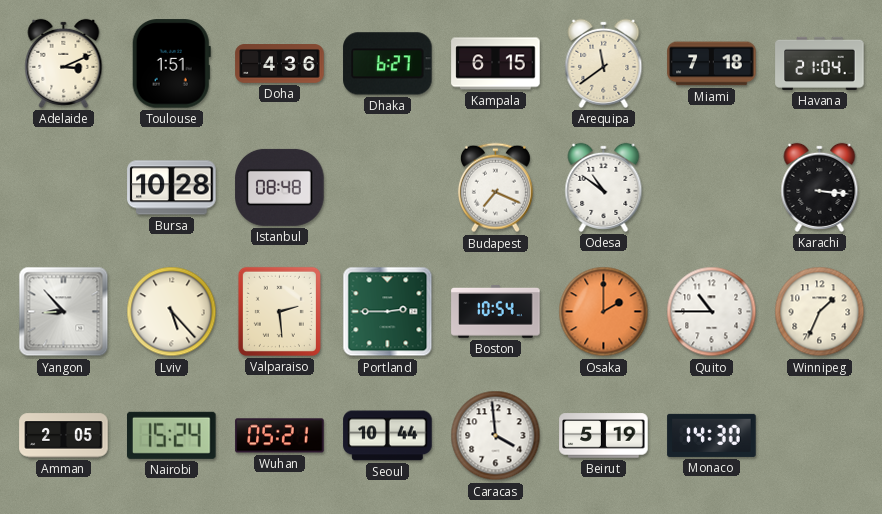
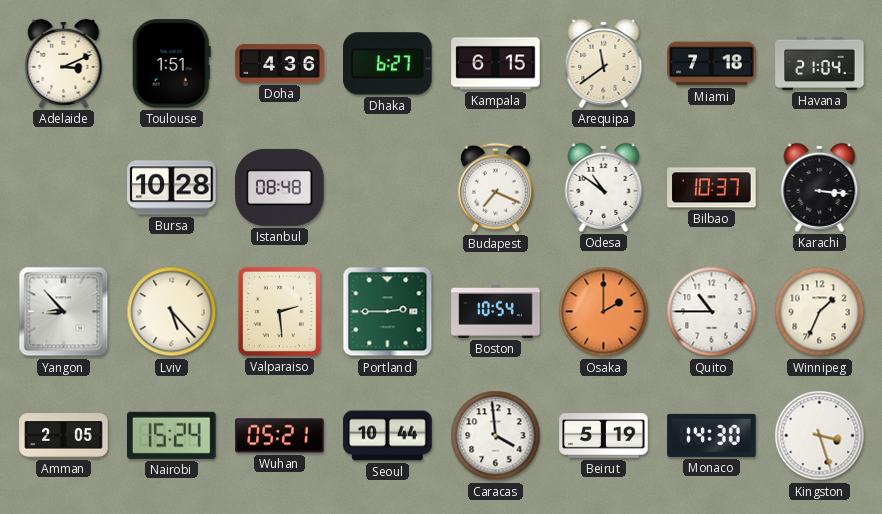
Bilbao: none -> 10:37 (712, 188)
Kingston: none -> 3:27 (820, 436)
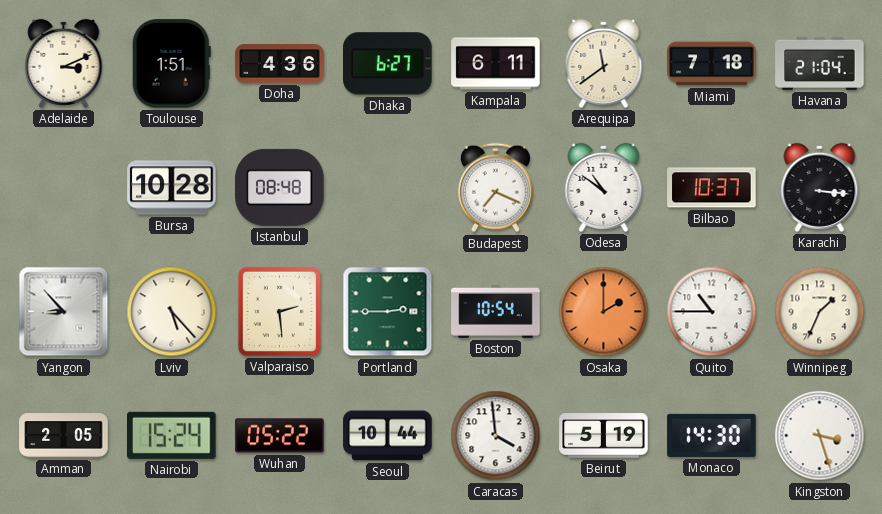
Kampala: 6:15 -> 6:11 (496, 64)
Wuhan: 05:21 -> 05:22 (280, 436)
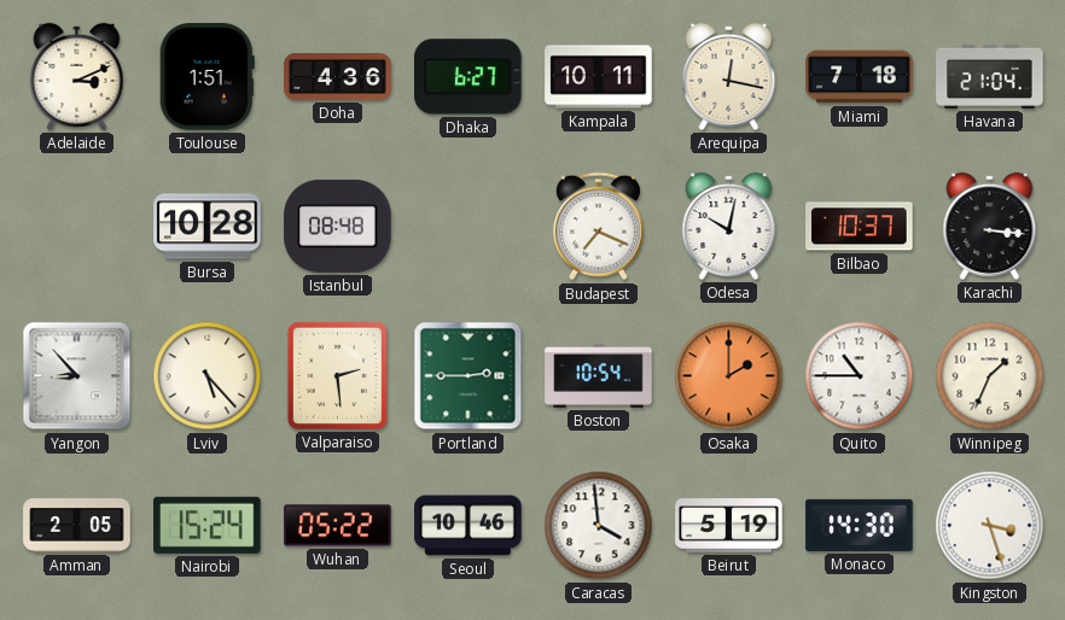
Kampala: 6:11 -> 10:11 (599, 77)
Arequipa: 11:39 -> 12:17 (729, 76)
Odesa: 10:51 -> 10:02 (729, 226)
Seoul: 10:44 -> 10:46 (469, 526)
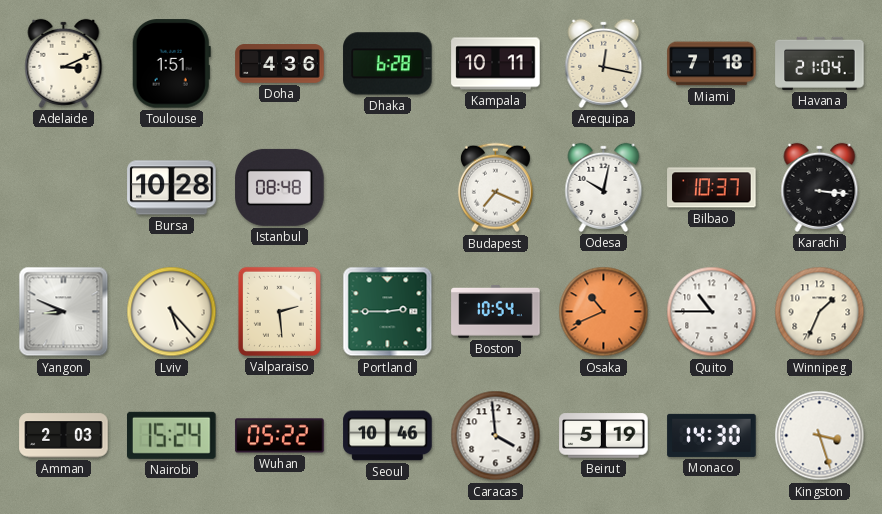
Dhaka: 6:27 -> 6:28 (388, 64)
Yangon: 8:53 -> 8:49 (64, 312)
Osaka: 2:00 -> 10:41 (604, 312)
Amman: 2:05 -> 2:03 (64, 436)
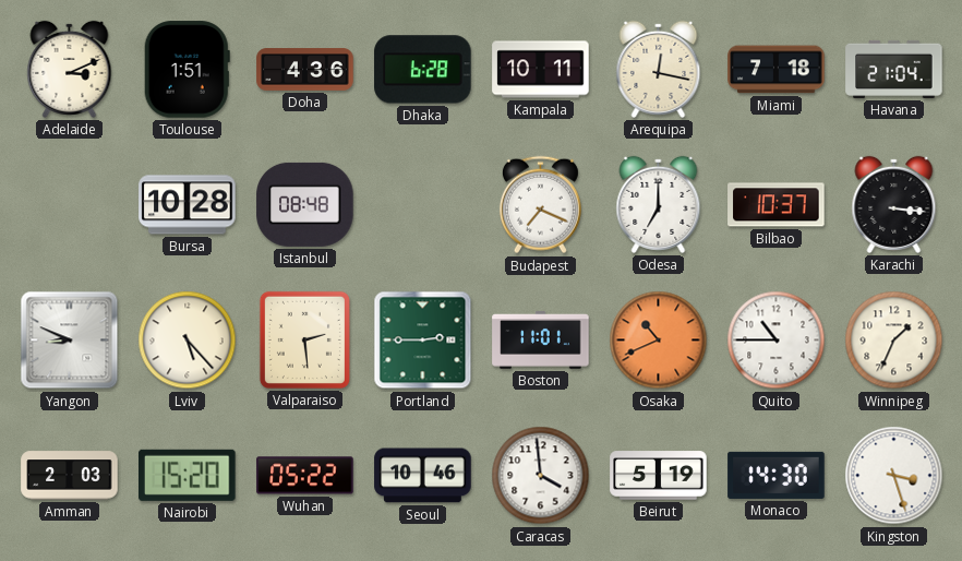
Odesa: 10:02 -> 7:00 (659, 204)
Boston: 10:54 -> 11:01 (541, 341)
Nairobi: 15:24 -> 15:20 (188, 475)
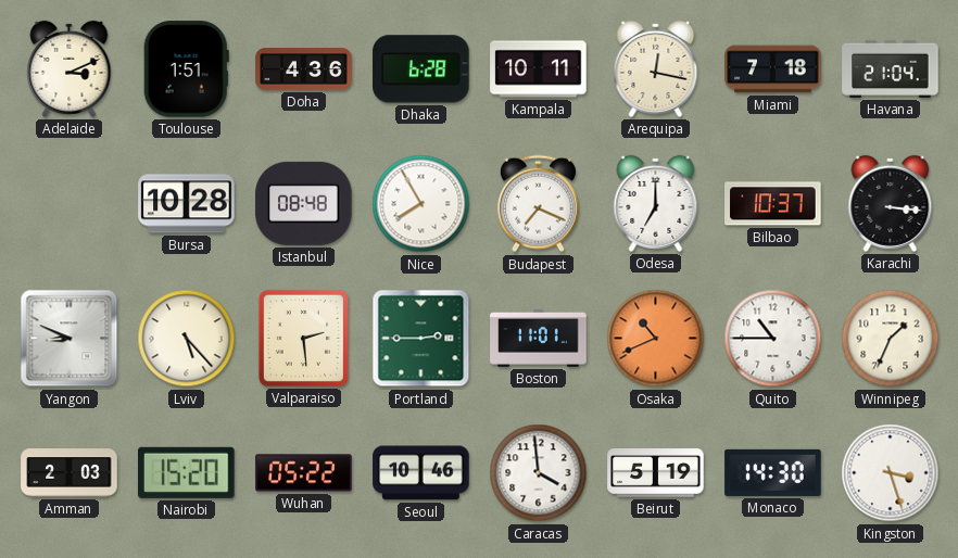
Nice: none -> 7:55 (421, 204)
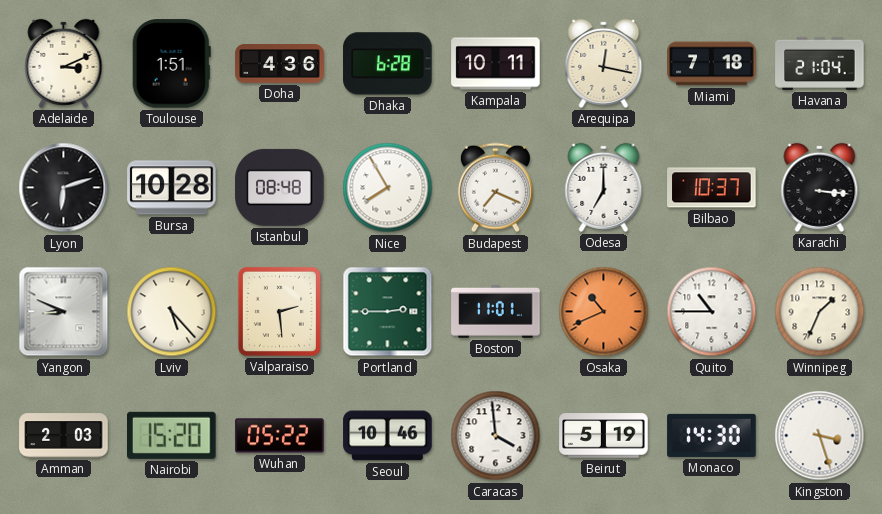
Lyon: none -> 6:12 (64, 188)
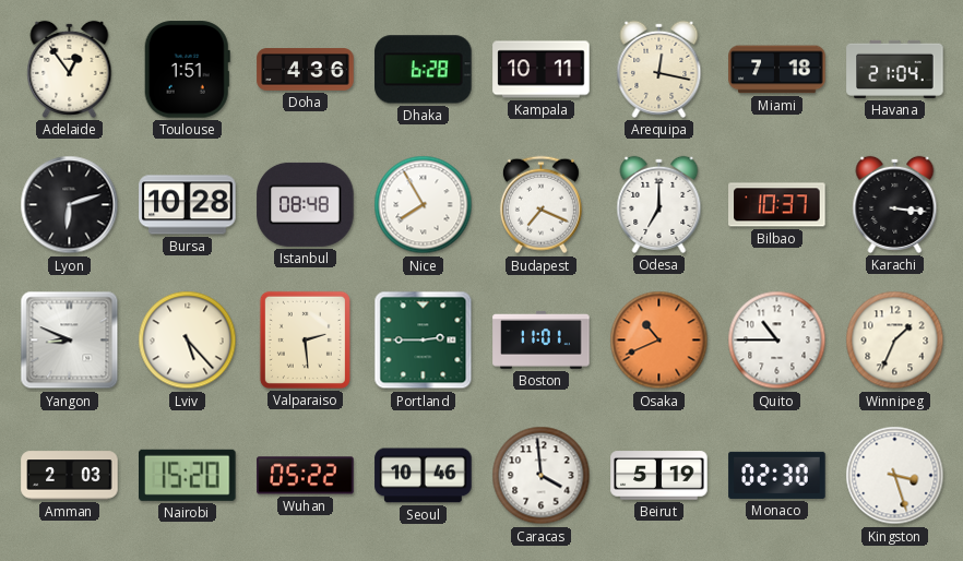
Adelaide: 3:11 -> 12:54 (70, 69)
Monaco: 14:30 -> 02:30 (777, 475)
